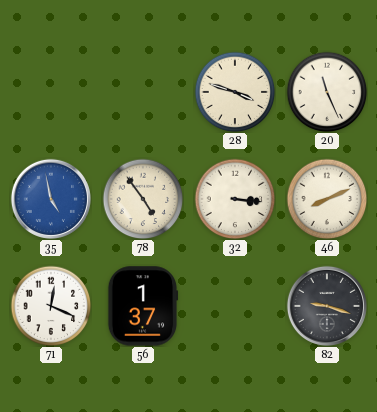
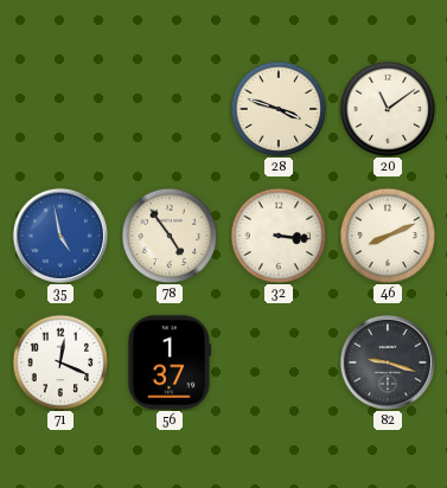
20: 11:26 -> 11:09 (388, 109)
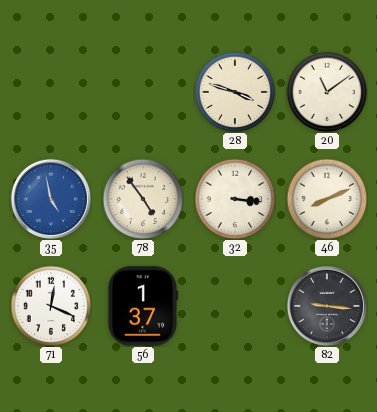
82: 9:18 -> 9:16 (327, 306)
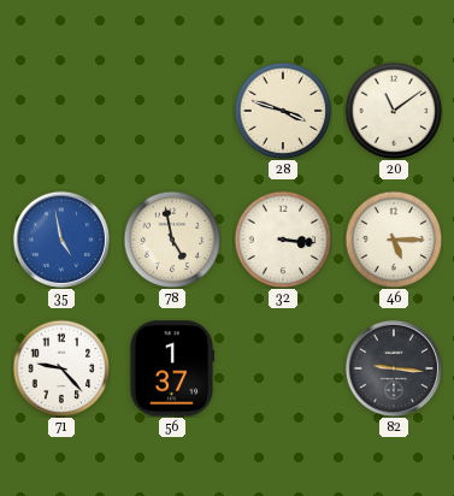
78: 4:54 -> 4:58 (172, 240)
46: 8:11 -> 5:15 (394, 240)
71: 12:19 -> 9:23 (61, 368)
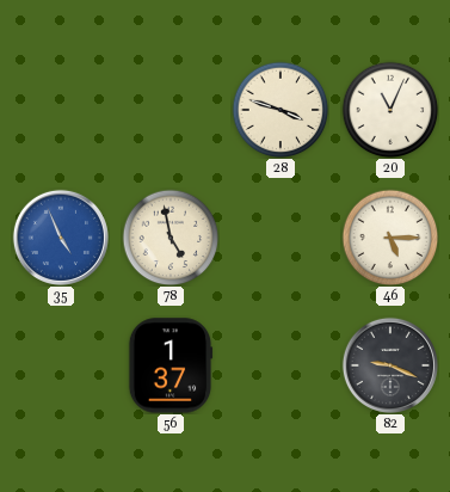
20: 11:09 -> 11:04 (390, 110)
35: 4:58 -> 4:56 (61, 238)
32: 3:16 -> none (283, 240)
71: 9:23 -> none (61, 368)
82: 9:16 -> 9:19 (390, 365)
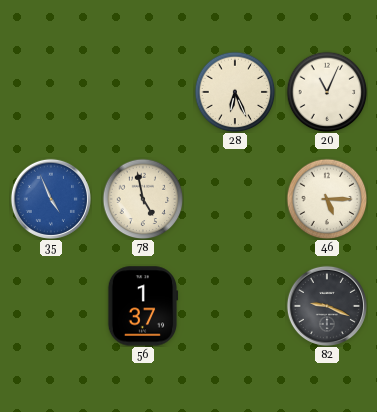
28: 3:48 -> 6:26 (235, 92)
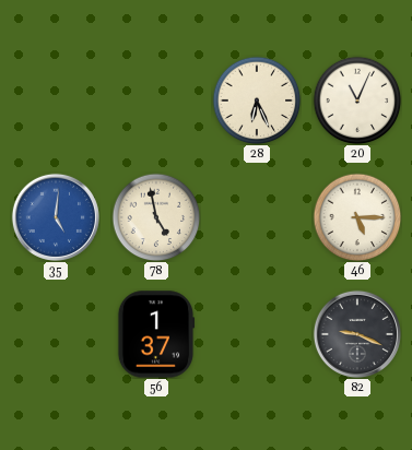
35: 4:56 -> 5:01 (56, 217)
